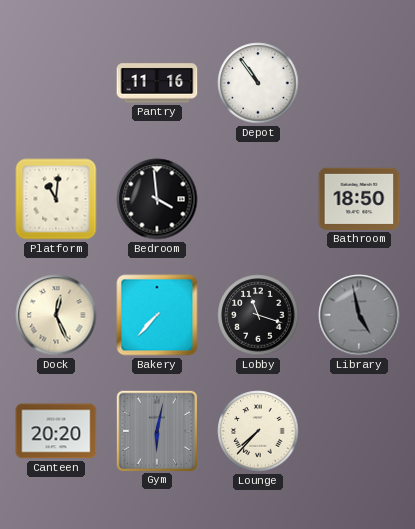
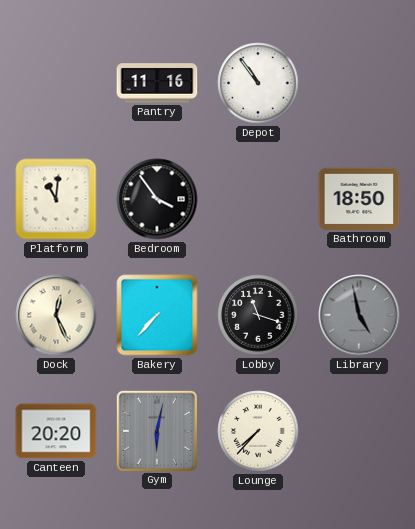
Bedroom: 3:59 -> 3:54 (157, 199)
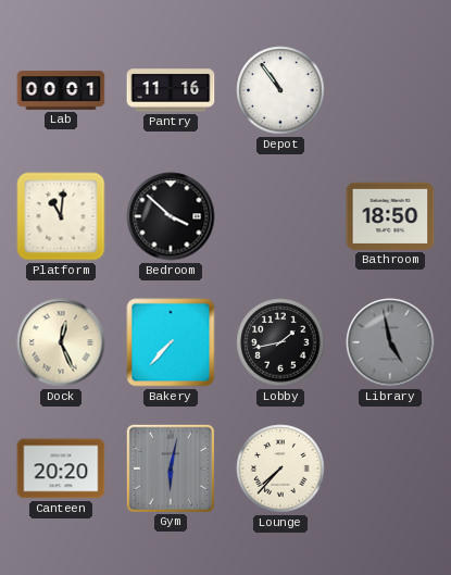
Lab: none -> 00:01 (61, 90)
Bedroom: 3:54 -> 3:52 (171, 216)
Lobby: 11:18 -> 1:43 (280, 342)
